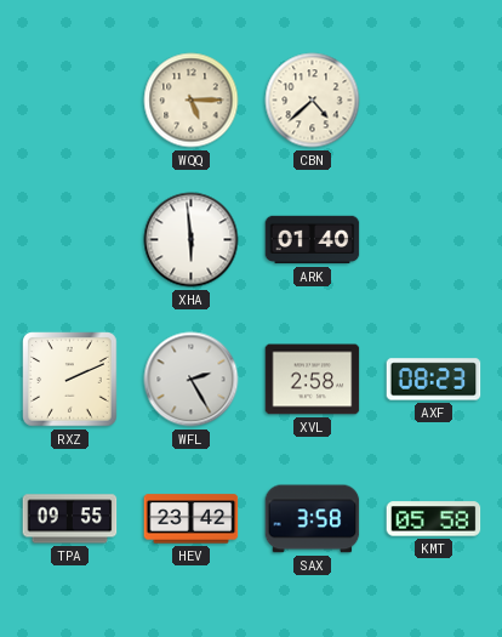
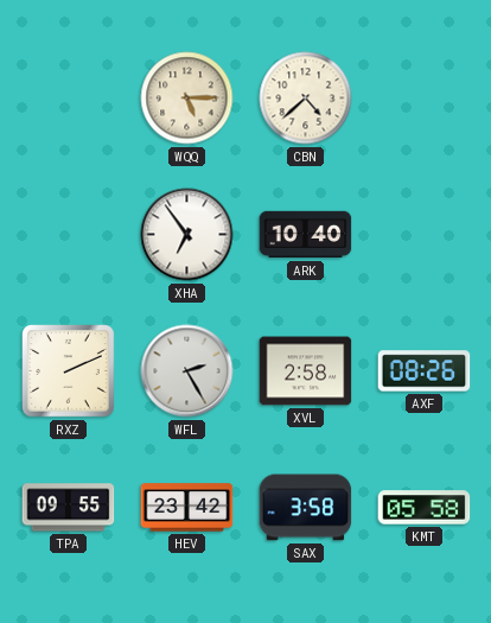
XHA: 5:59 -> 6:54 (187, 235)
ARK: 01:40 -> 10:40 (306, 235)
AXF: 08:23 -> 08:26 (425, 371)
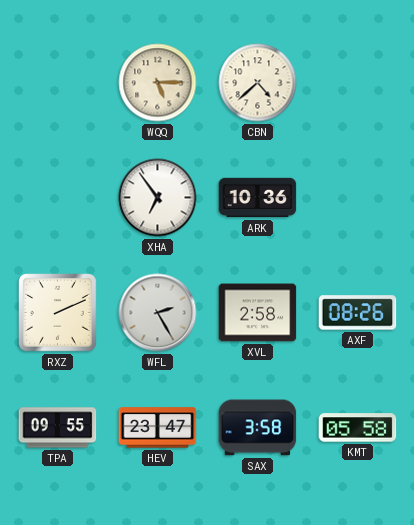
ARK: 10:40 -> 10:36 (258, 198)
HEV: 23:42 -> 23:47 (158, 428)
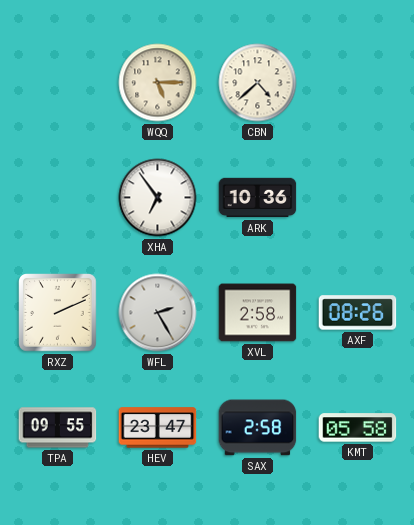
SAX: 3:58 -> 2:58 (258, 428)
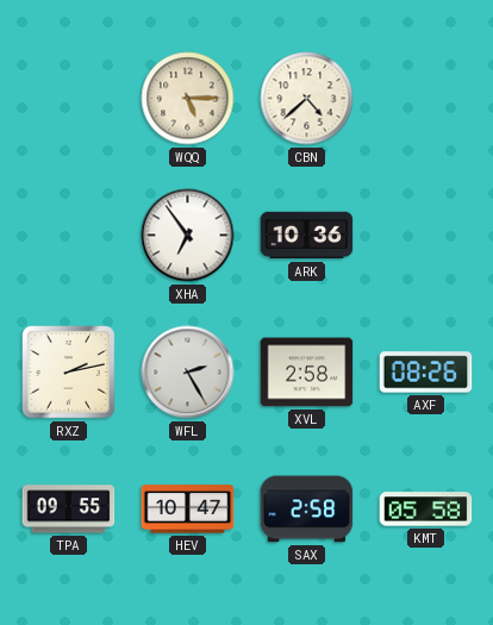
RXZ: 2:11 -> 2:13 (69, 373)
HEV: 23:47 -> 10:47 (188, 510)
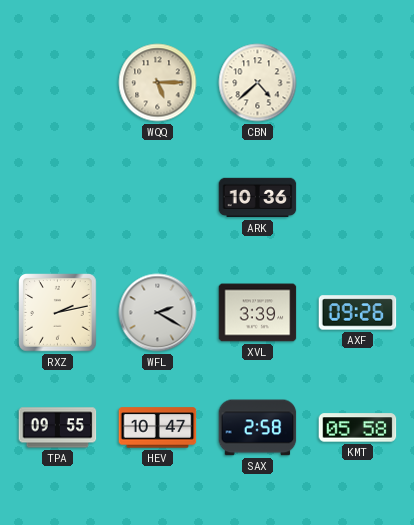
XHA: 6:54 -> none (188, 236)
WFL: 2:25 -> 2:20 (158, 313)
XVL: 2:58 -> 3:39 (258, 313)
AXF: 08:26 -> 09:26 (358, 313)
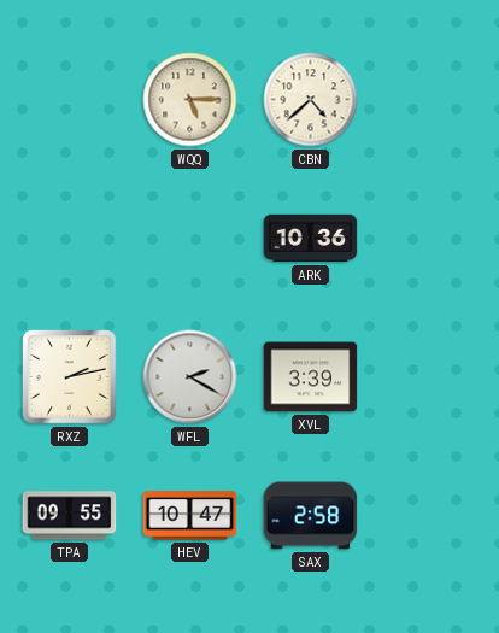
AXF: 09:26 -> none (358, 313)
KMT: 05:58 -> none (358, 428)
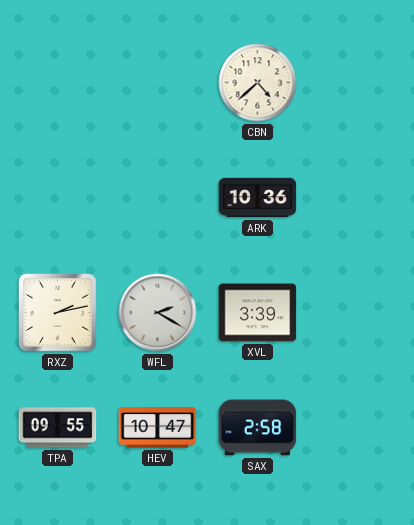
WQQ: 5:15 -> none (190, 100)
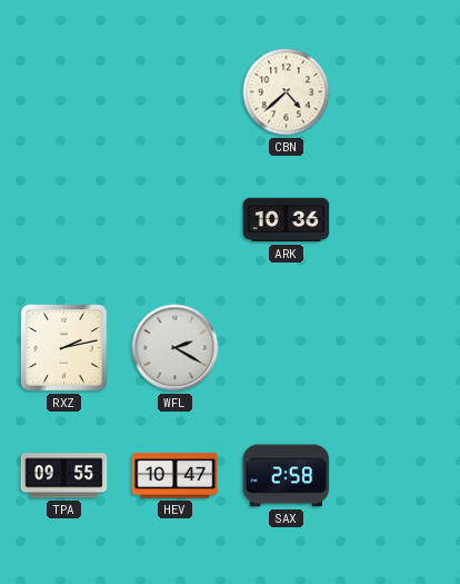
XVL: 3:39 -> none (258, 313)
